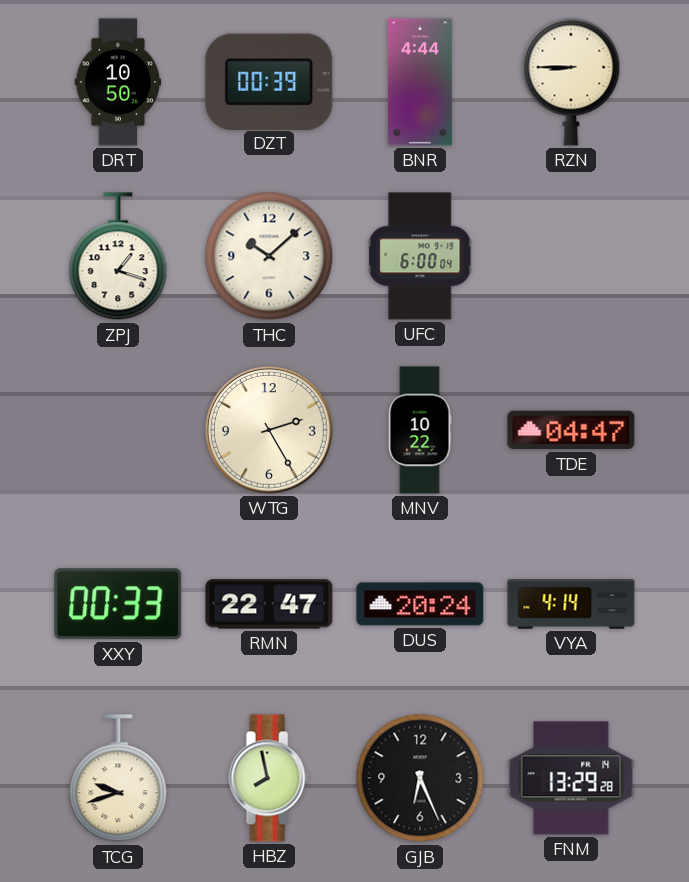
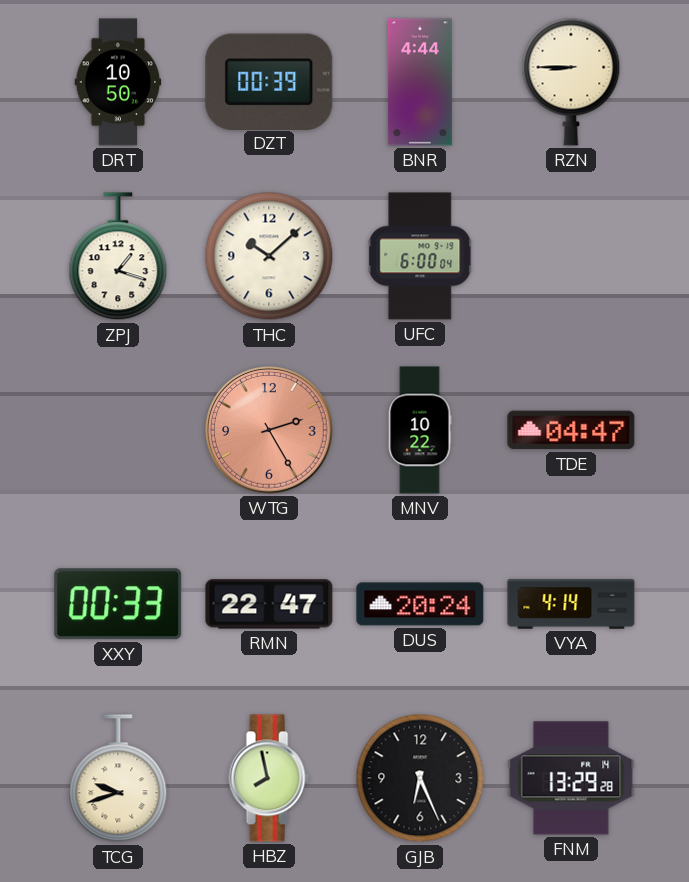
WTG dial: cream -> salmon (270, 431)
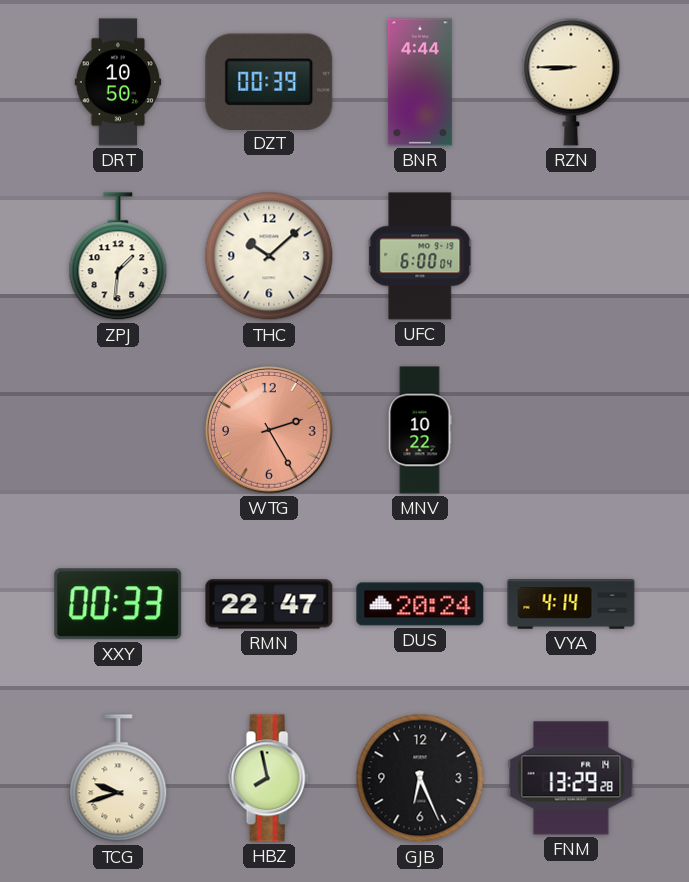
ZPJ: 1:18 -> 1:31 (118, 257)
TDE: 04:47 -> none (571, 430)
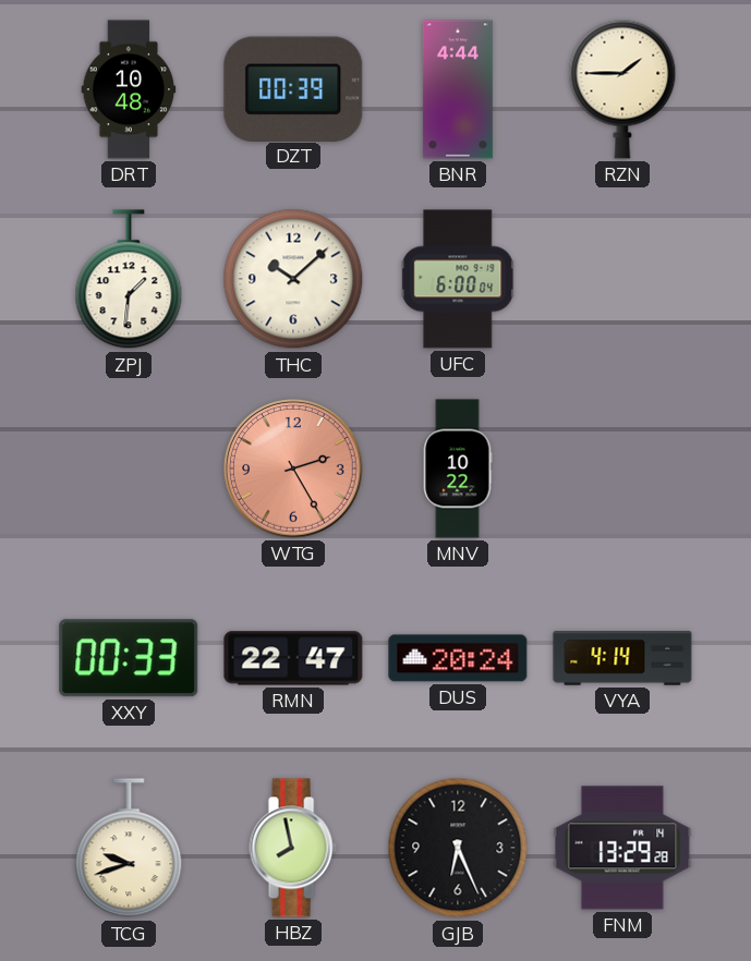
DRT: 10:50 -> 10:48 (129, 89)
RZN: 8:45 -> 1:45 (622, 89)
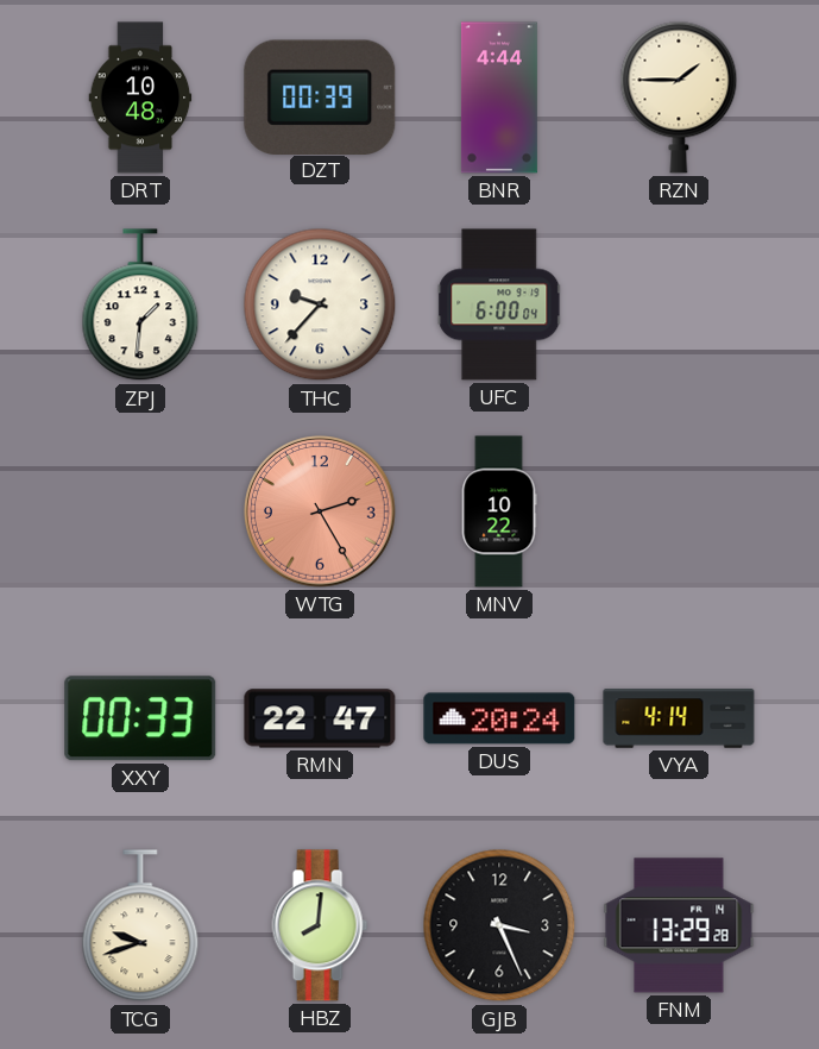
THC: 10:08 -> 9:37 (320, 304)
HBZ: 7:58 -> 8:01 (320, 925)
GJB: 6:26 -> 3:26 (499, 925)
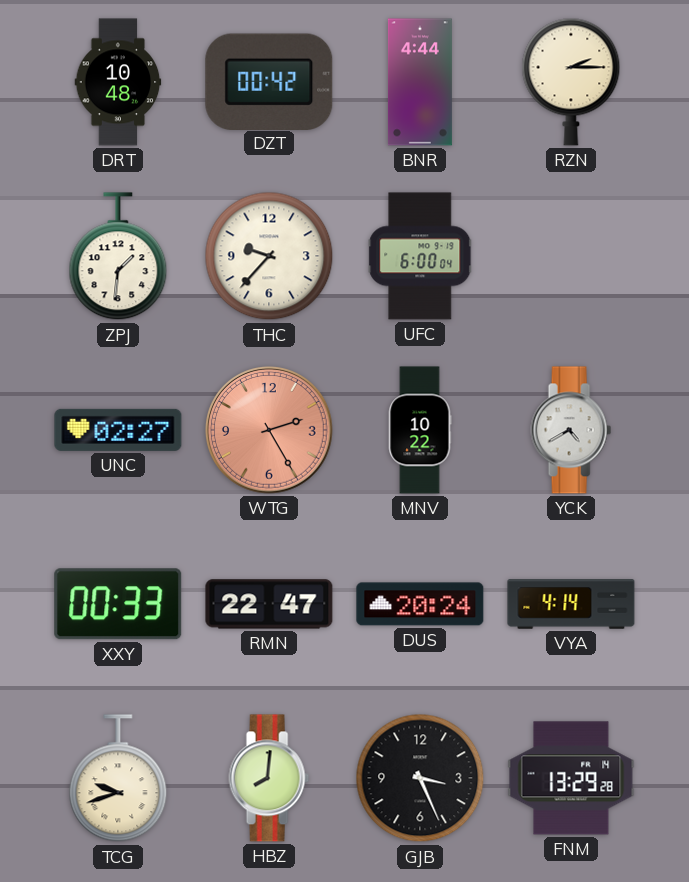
DZT: 00:39 -> 00:42 (269, 81)
RZN: 1:45 -> 2:15 (571, 82)
UNC: none -> 02:27 (118, 430)
YCK: none -> 4:40 (571, 430)
